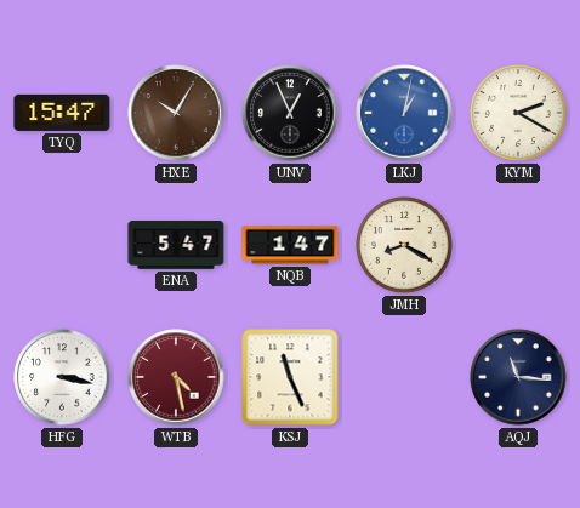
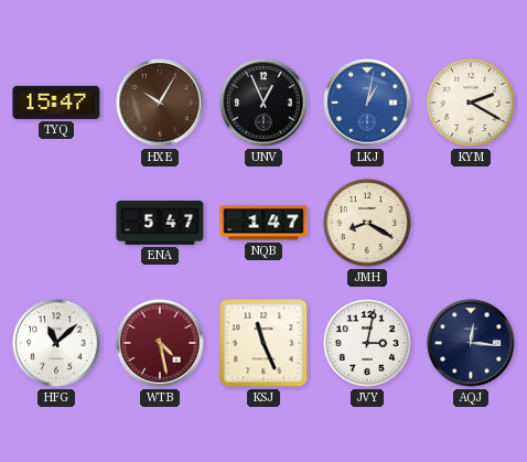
HFG: 3:17 -> 11:08 (56, 343)
JVY: none -> 3:02 (368, 344)
AQJ: 11:16 -> 12:16 (471, 343)
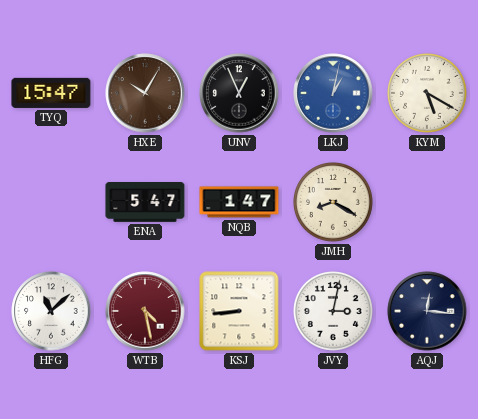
KYM: 2:20 -> 5:20 (428, 94)
KSJ: 11:26 -> 8:44 (239, 311)
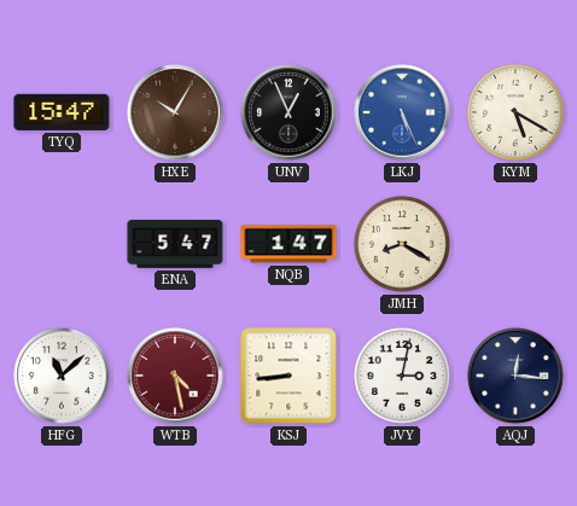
LKJ: 1:02 -> 5:26 (402, 112)
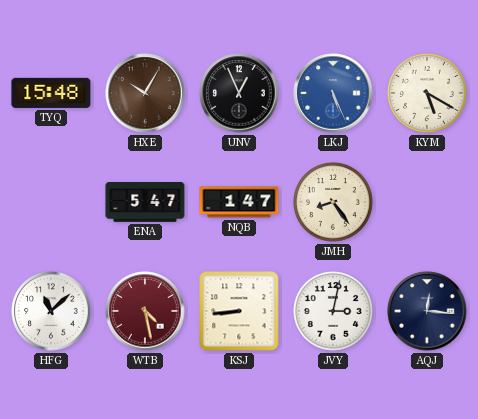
TYQ: 15:47 -> 15:48 (51, 93)
JMH: 8:20 -> 8:24 (334, 203)
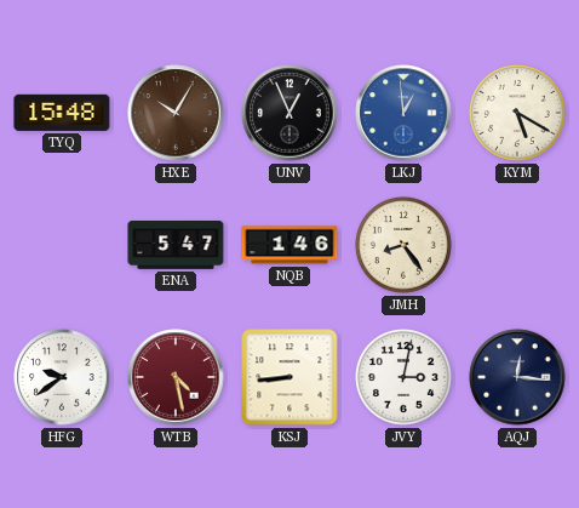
LKJ: 5:26 -> 12:59 (403, 113)
NQB: 1:47 -> 1:46 (289, 245)
HFG: 11:08 -> 9:39 (62, 377)
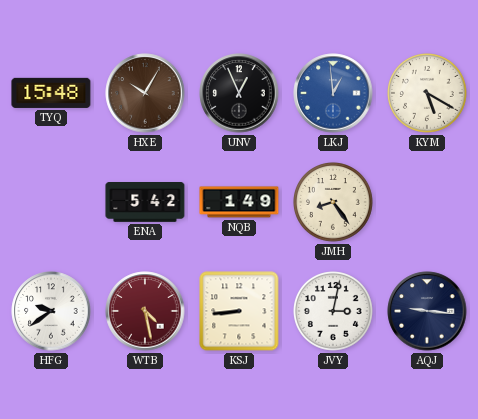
ENA: 5:47 -> 5:42 (145, 203)
NQB: 1:46 -> 1:49 (239, 202)
AQJ: 12:16 -> 9:16 (427, 311)
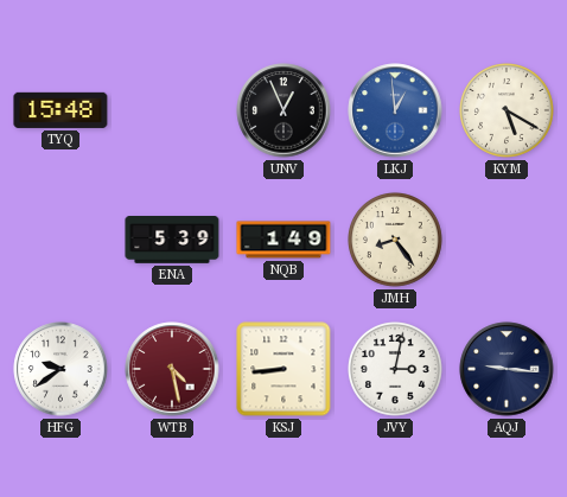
HXE: 10:05 -> none (145, 93)
ENA: 5:42 -> 5:39 (172, 241)
